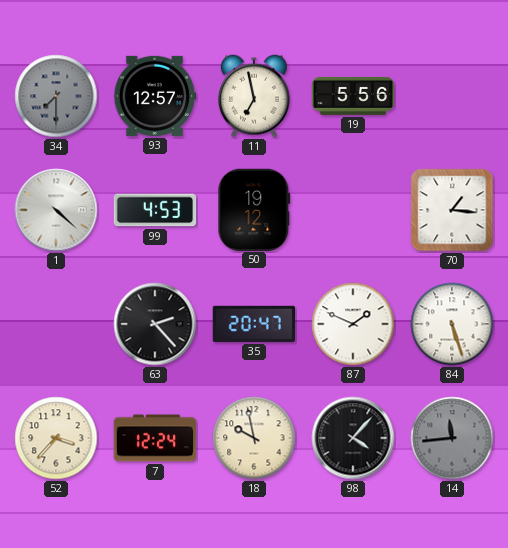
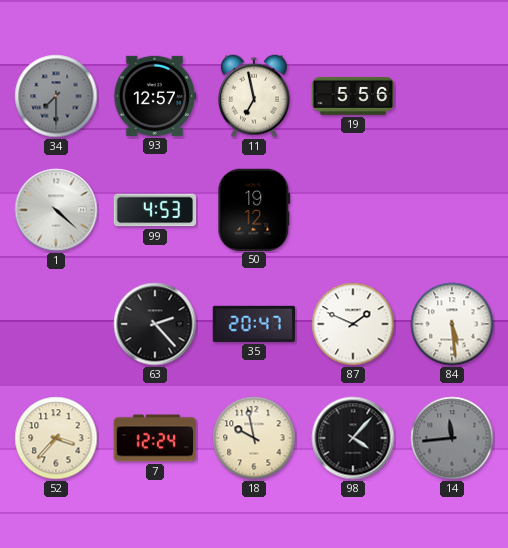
70: 1:16 -> none (452, 210)
84: 5:27 -> 5:29 (452, 324)
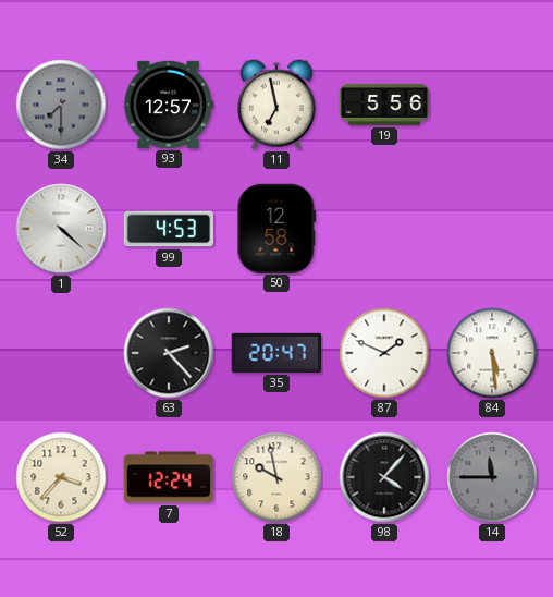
50: 19:12 -> 12:58 (276, 228)
14: 11:44 -> 11:45 (492, 477)
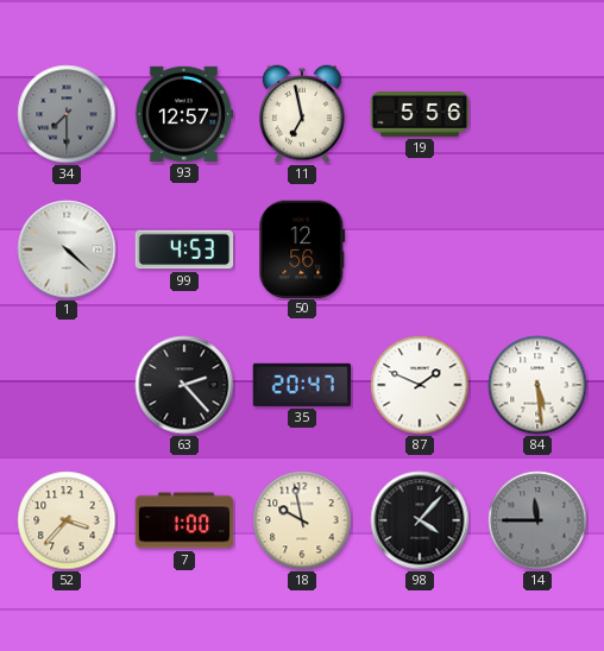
50: 12:58 -> 12:56 (302, 248)
7: 12:24 -> 1:00 (184, 520)
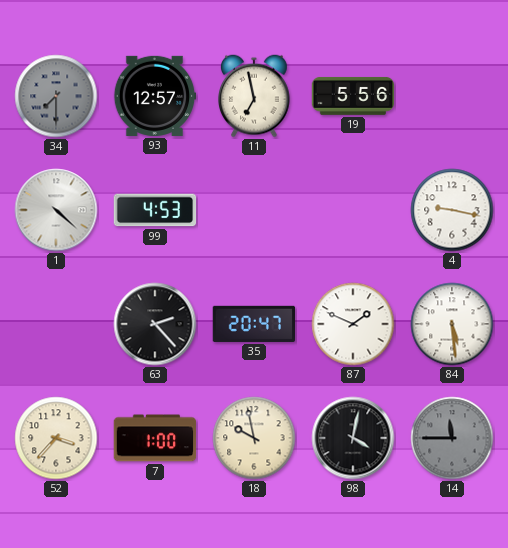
50: 12:56 -> none (302, 248)
4: none -> 9:17 (452, 210)
98: 4:07 -> 4:02 (353, 438)
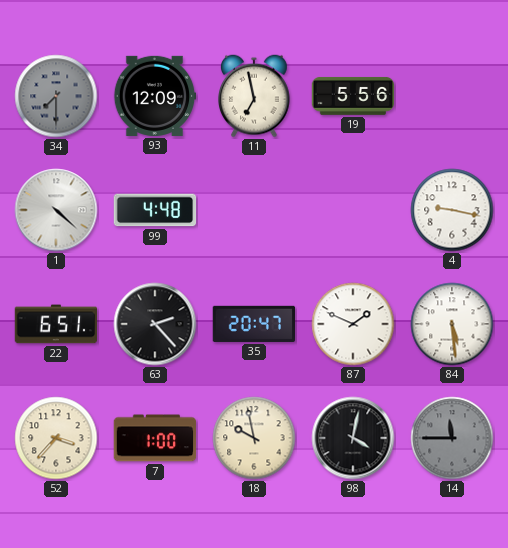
93: 12:57 -> 12:09 (155, 96)
99: 4:53 -> 4:48 (155, 210)
22: none -> 6:51 (56, 324)
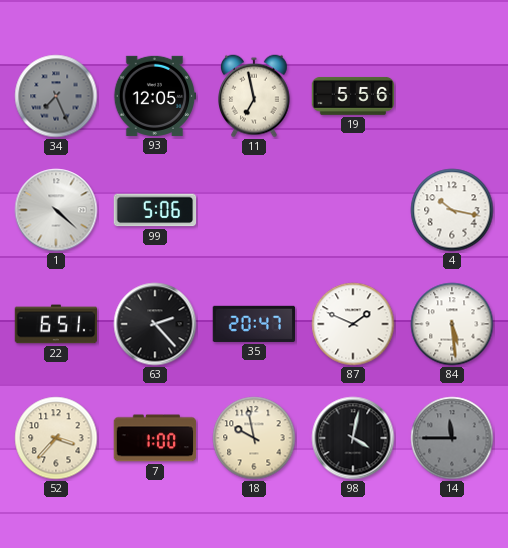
34: 7:30 -> 7:26 (56, 96)
93: 12:09 -> 12:05 (155, 96)
99: 4:48 -> 5:06 (155, 210)
4: 9:17 -> 10:17 (452, 210)
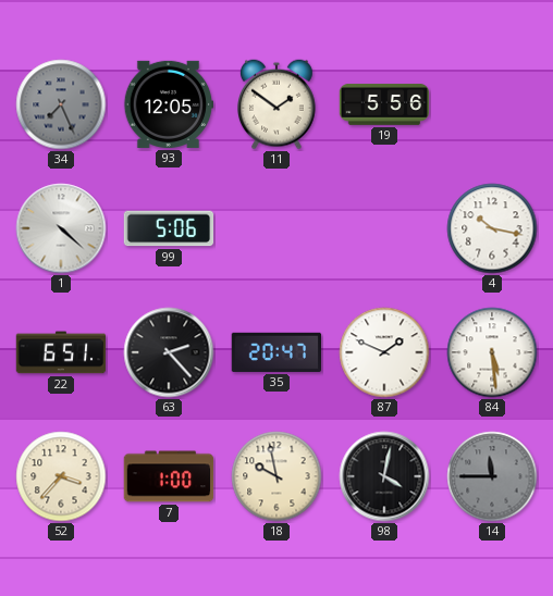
11: 6:58 -> 1:51 (278, 104)
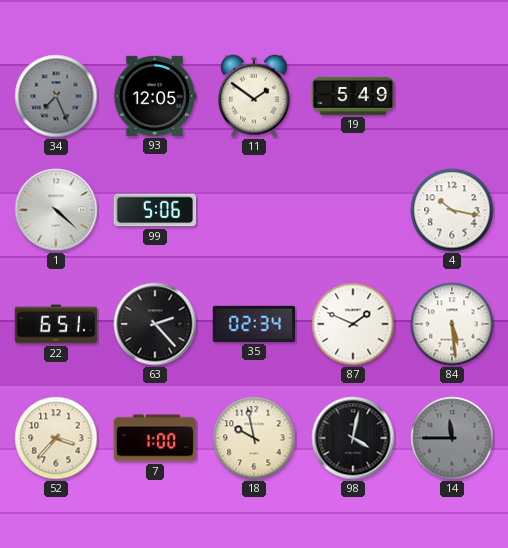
19: 5:56 -> 5:49 (353, 96)
35: 20:47 -> 02:34 (254, 324)
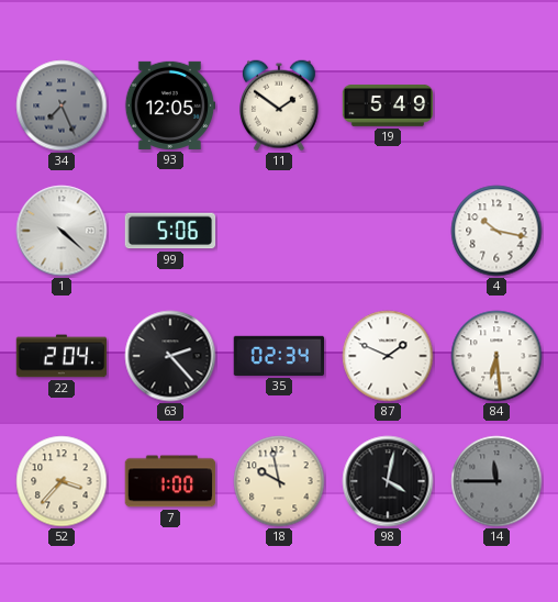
22: 6:51 -> 2:04 (62, 356)
84: 5:29 -> 6:29 (496, 356)
